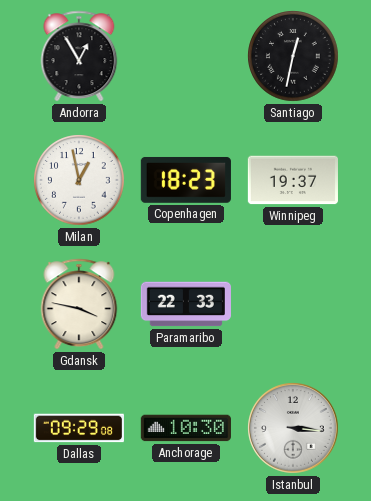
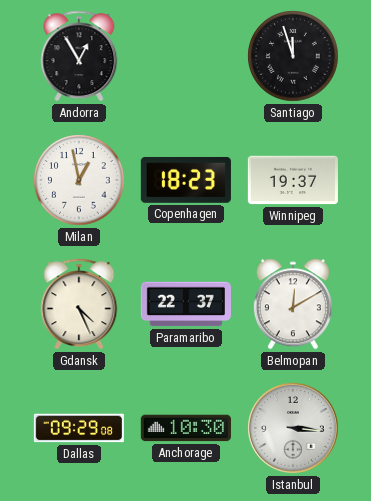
Santiago: 12:32 -> 11:57 (293, 56)
Gdansk: 3:47 -> 4:26 (79, 304)
Paramaribo: 22:33 -> 22:37 (186, 304)
Belmopan: none -> 12:10 (293, 304)
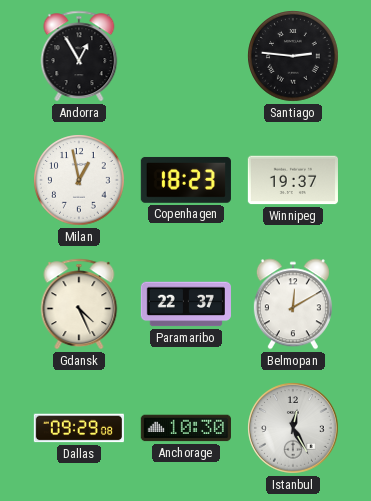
Santiago: 11:57 -> 2:46 (293, 56)
Istanbul: 3:16 -> 12:25 (294, 429)
